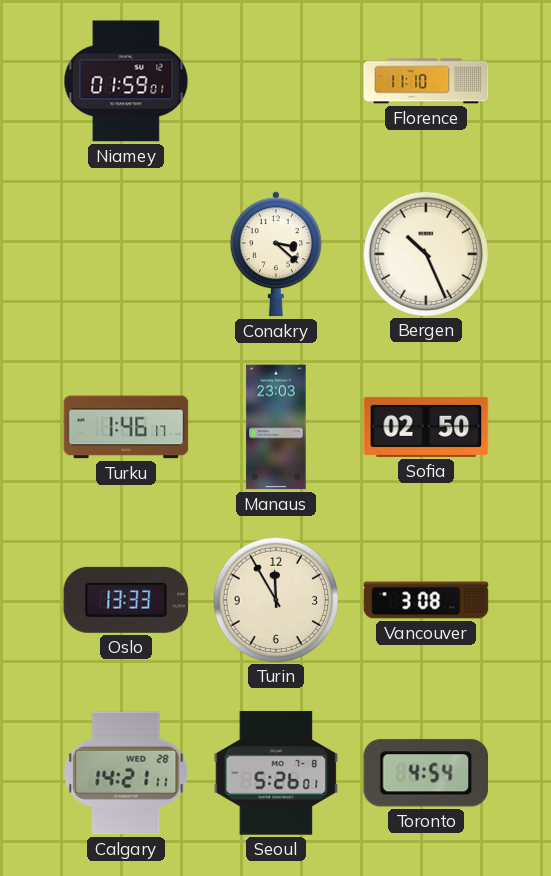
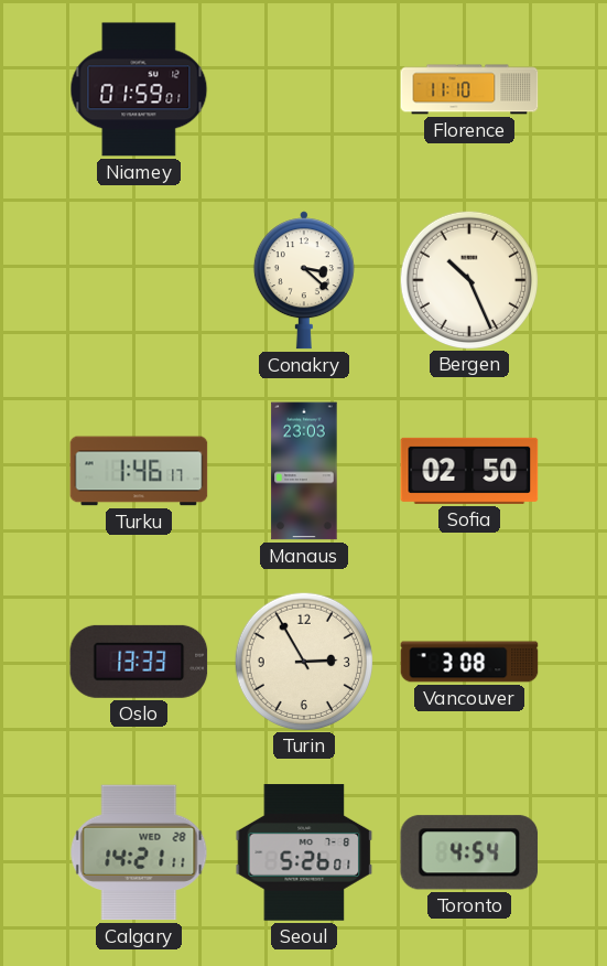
Turin: 11:55 -> 2:55 (303, 661)
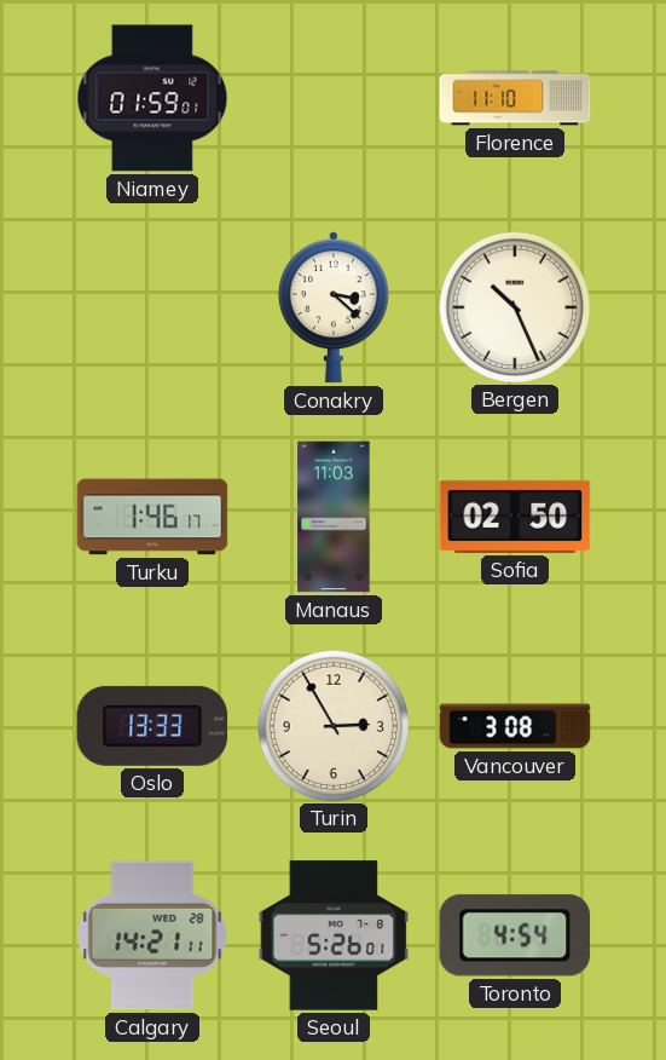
Manaus: 23:03 -> 11:03 (334, 517)
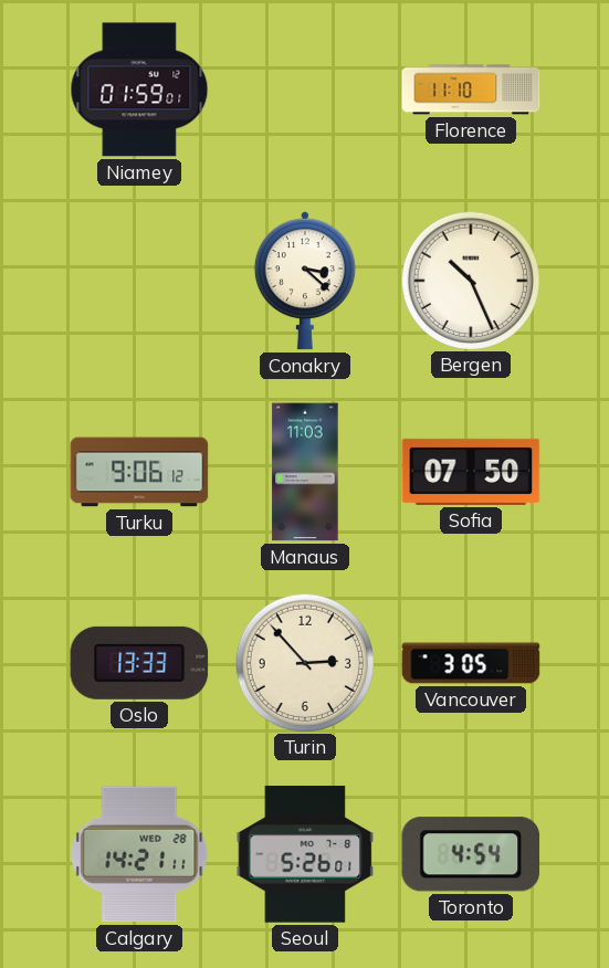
Turku: 1:46 -> 9:06 (139, 472)
Sofia: 02:50 -> 07:50 (471, 472)
Turin: 2:55 -> 2:53 (304, 662)
Vancouver: 3:08 -> 3:05 (471, 663)
